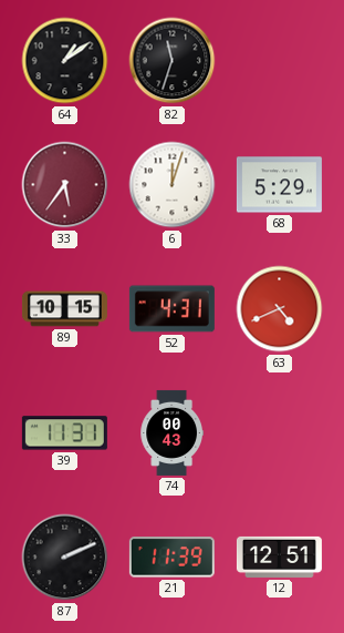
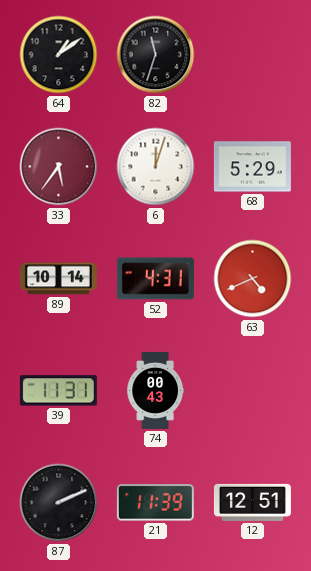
89: 10:15 -> 10:14 (58, 279)
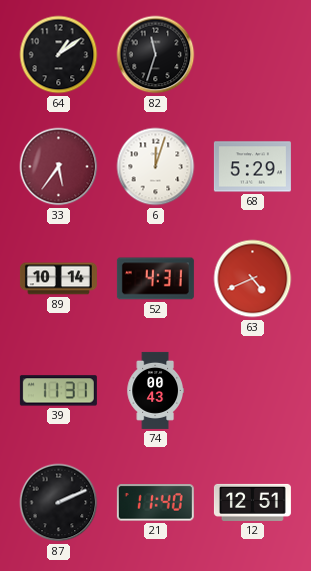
21: 11:39 -> 11:40 (155, 503)
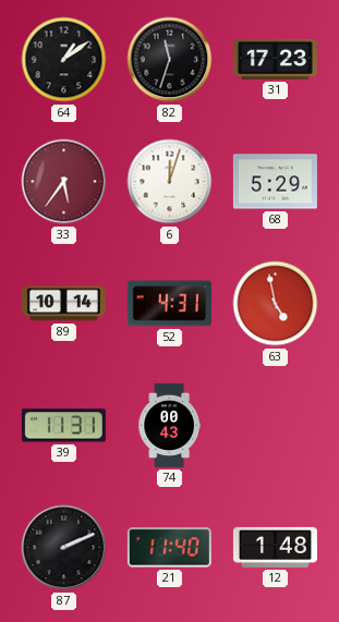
31: none -> 17:23 (275, 59)
63: 4:41 -> 4:58 (276, 304)
12: 12:51 -> 1:48 (275, 547)
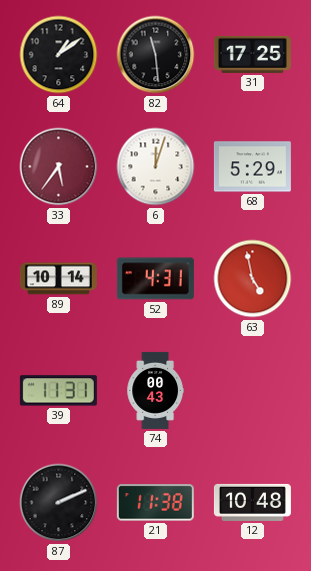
82: 11:33 -> 11:29 (156, 55)
31: 17:23 -> 17:25 (252, 54)
21: 11:40 -> 11:38 (155, 503)
12: 1:48 -> 10:48 (252, 502)
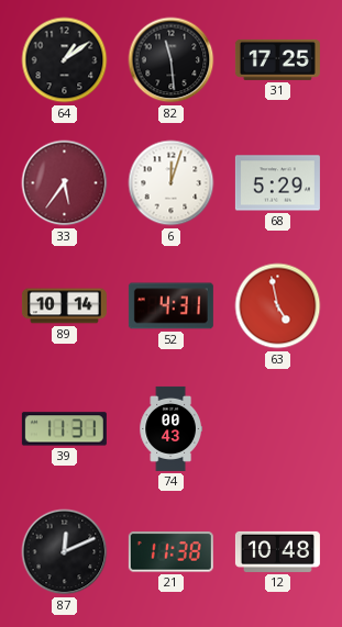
87: 2:11 -> 12:11 (65, 552)
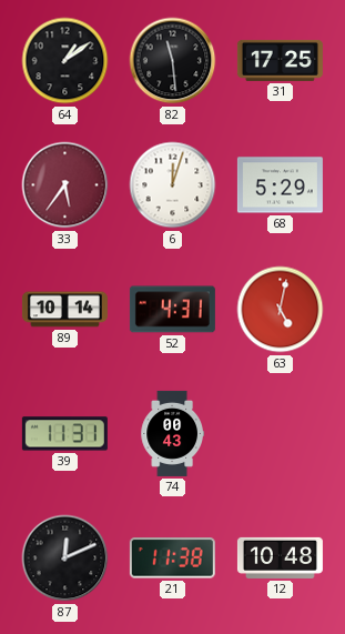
63: 4:58 -> 5:02 (281, 310)
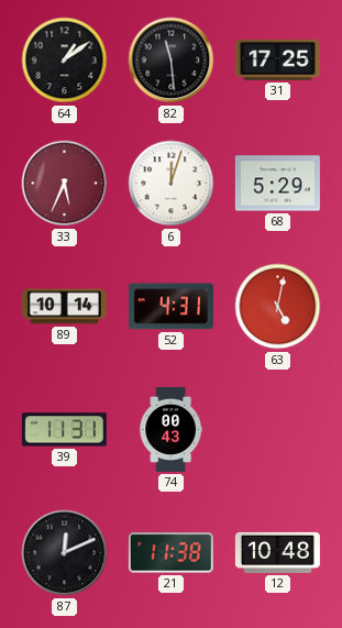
33: 5:36 -> 5:34 (65, 184)
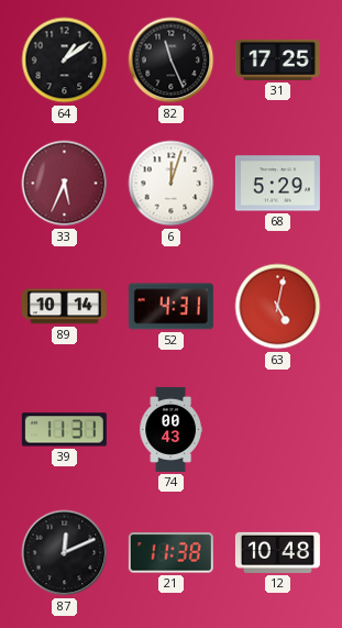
82: 11:29 -> 11:26 (172, 60)
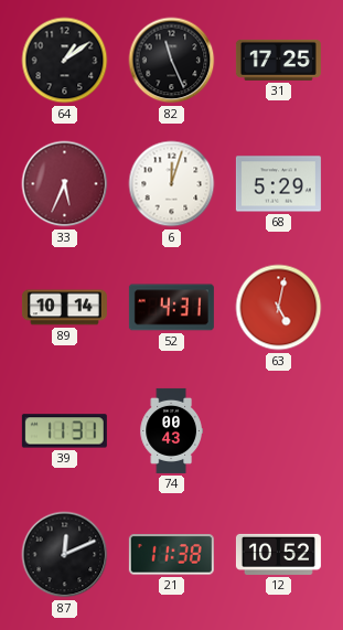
12: 10:48 -> 10:52 (278, 554)
